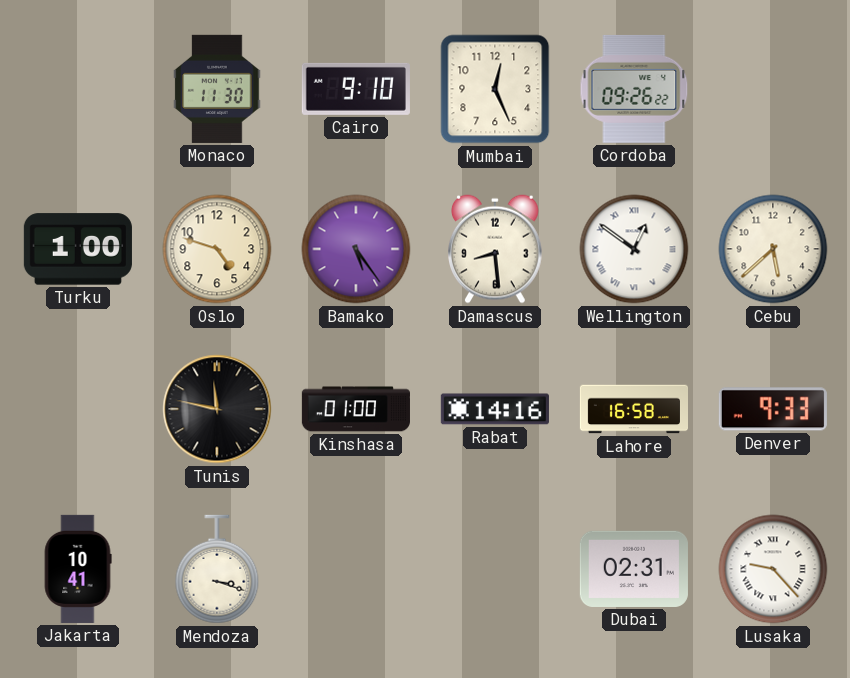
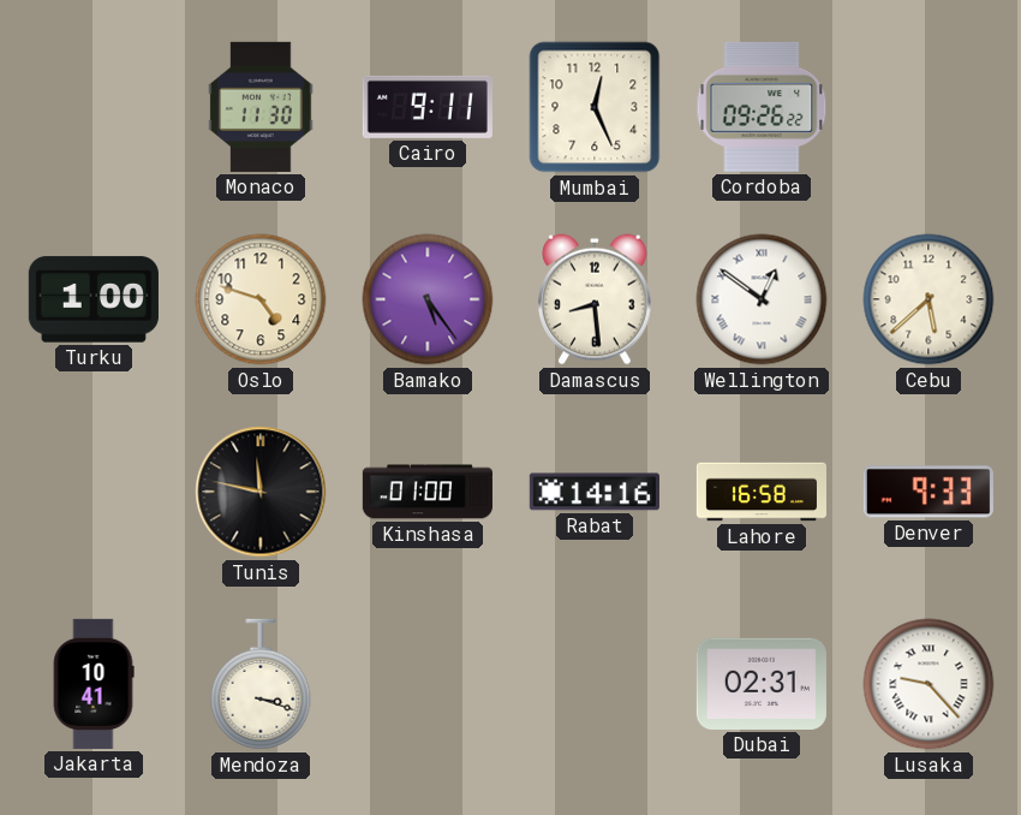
Cairo: 9:10 -> 9:11 (428, 107)
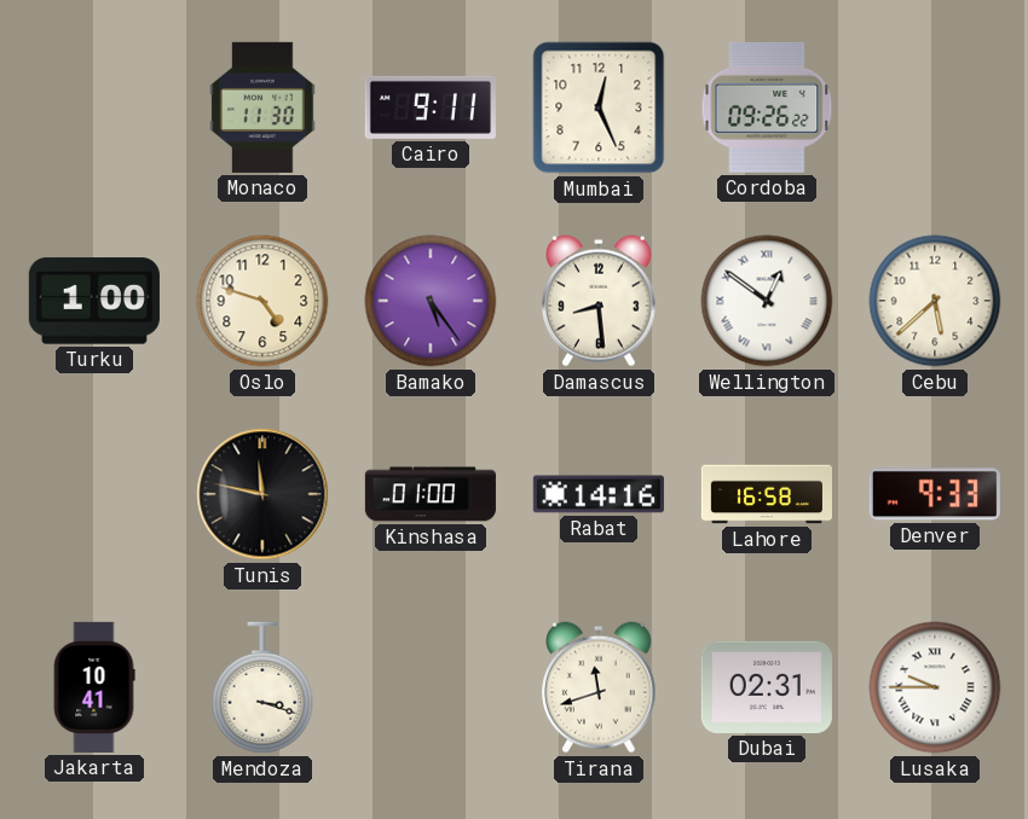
Tirana: none -> 11:42 (600, 687)
Lusaka: 9:23 -> 9:45 (935, 687)
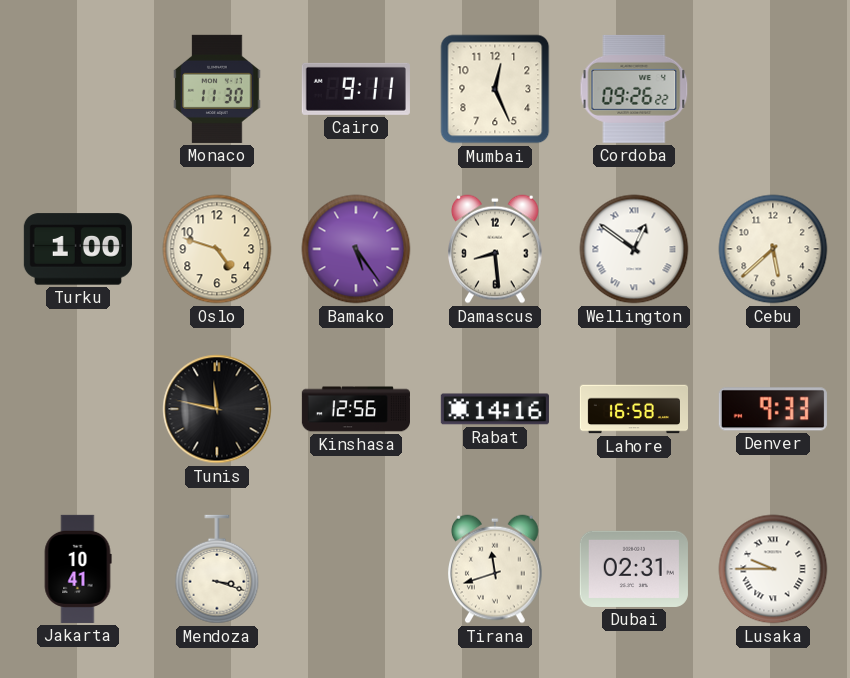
Kinshasa: 01:00 -> 12:56 (356, 409)
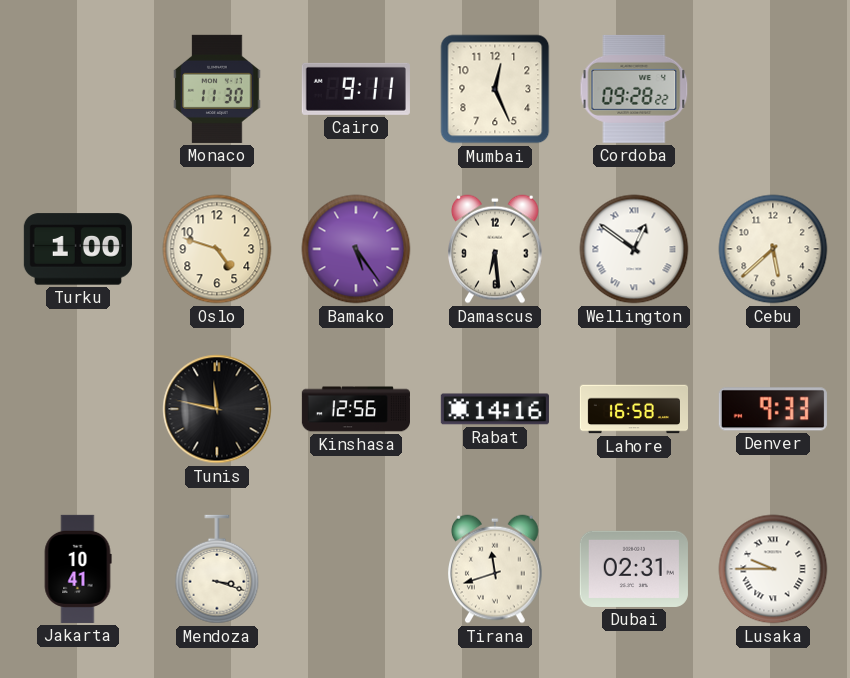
Cordoba: 09:26 -> 09:28 (634, 89)
Damascus: 8:29 -> 6:29 (496, 249)
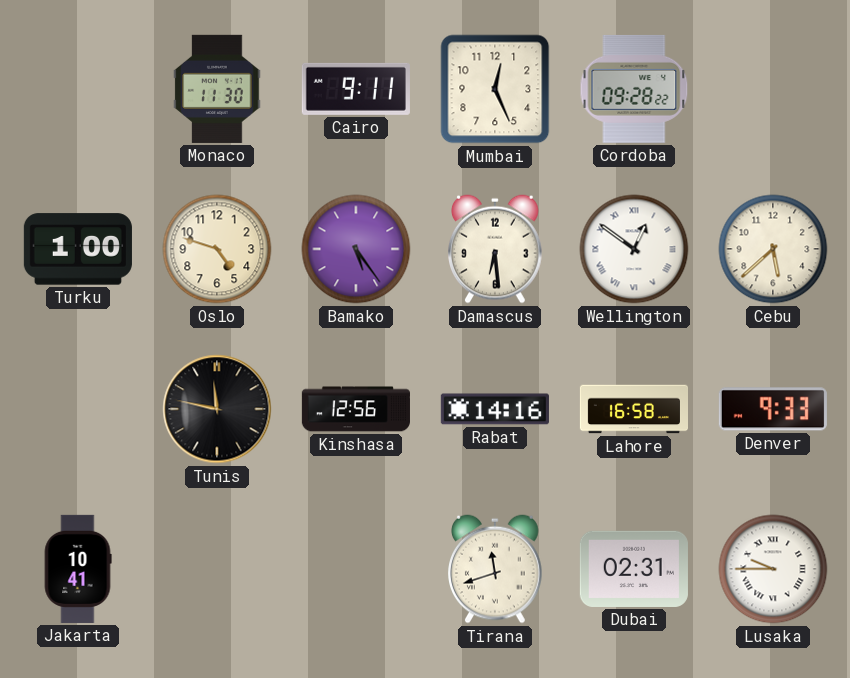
Mendoza: 3:18 -> none (217, 569)
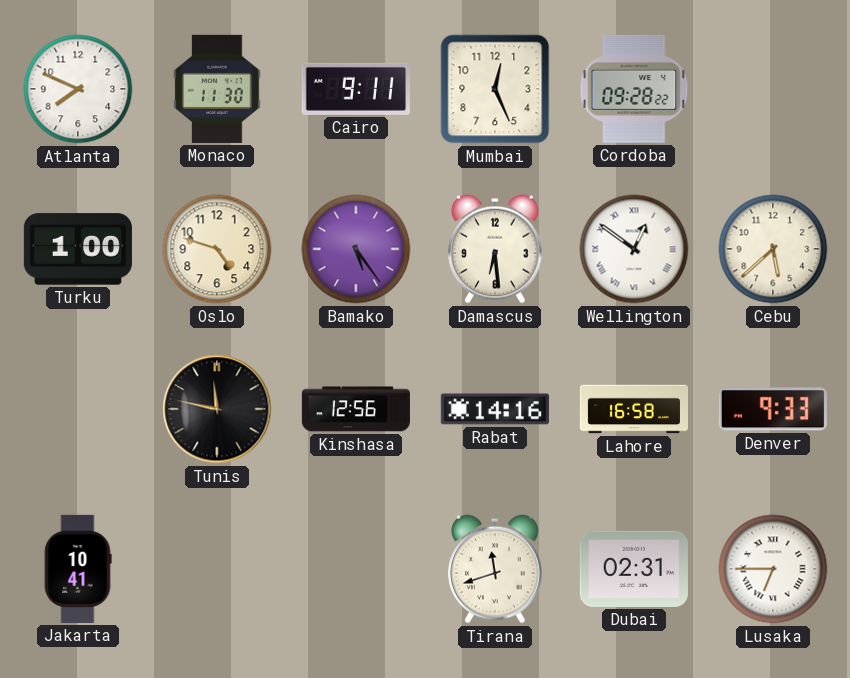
Atlanta: none -> 7:49 (78, 89)
Lusaka: 9:45 -> 6:45 (773, 569)
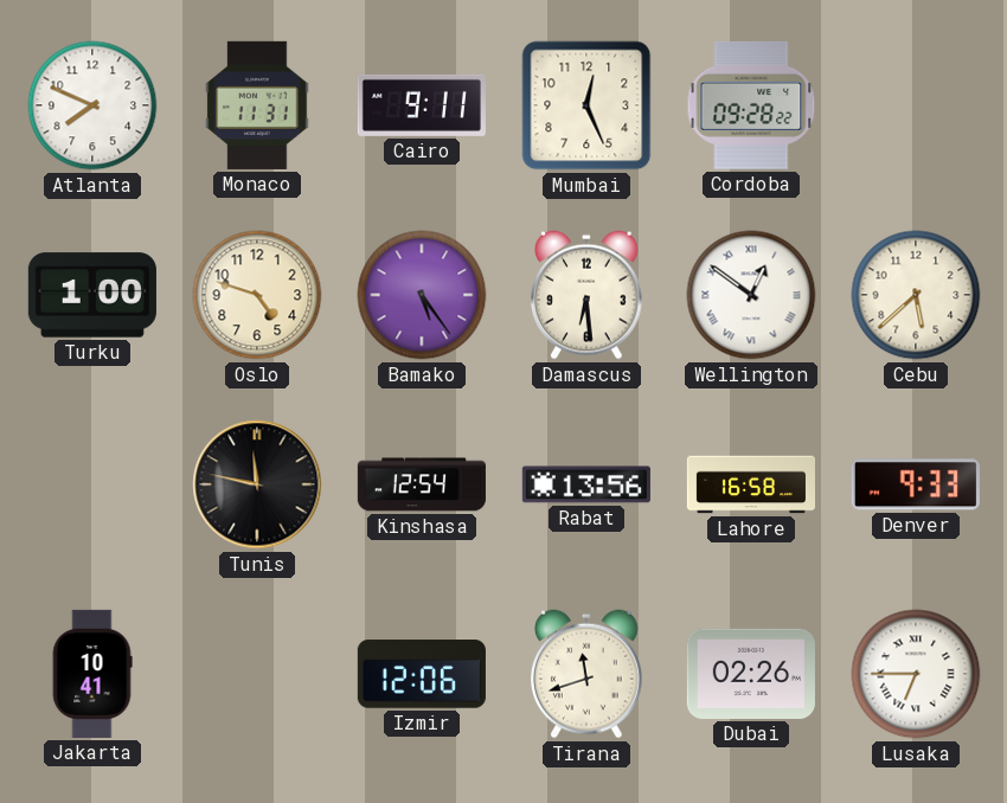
Monaco: 11:30 -> 11:31 (257, 105)
Kinshasa: 12:56 -> 12:54 (422, 484)
Rabat: 14:16 -> 13:56 (586, 484)
Izmir: none -> 12:06 (422, 674)
Dubai: 02:31 -> 02:26 (751, 674)
